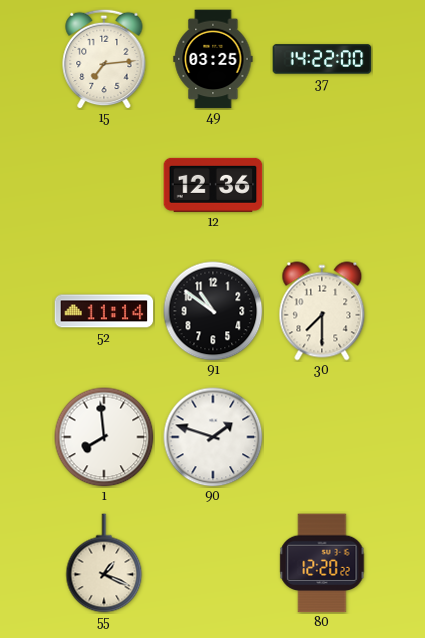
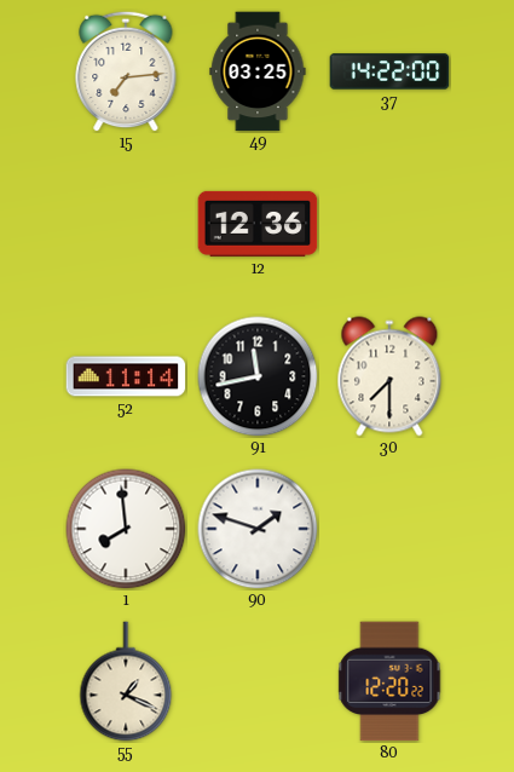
91: 10:51 -> 11:43 (258, 376)
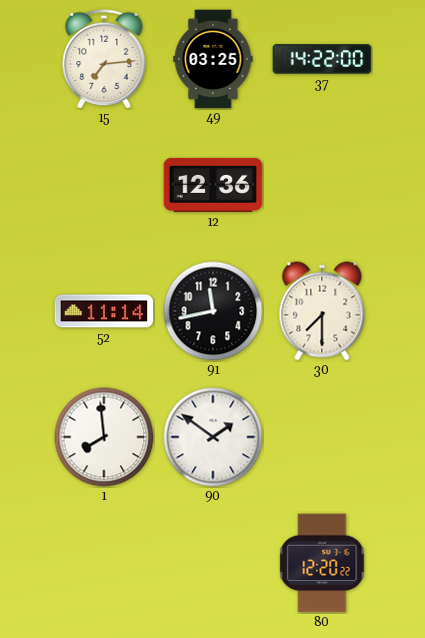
90: 1:48 -> 1:51 (213, 437)
55: 1:19 -> none (126, 681)
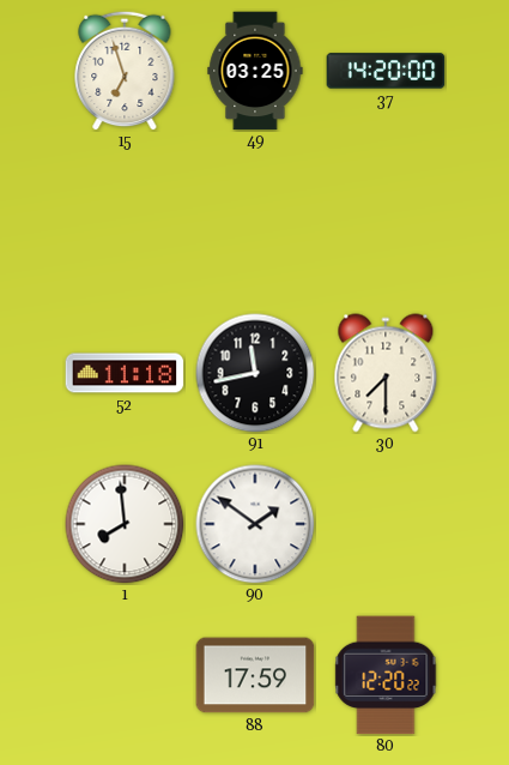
15: 7:14 -> 6:57 (125, 71)
37: 14:22 -> 14:20 (386, 71)
12: 12:36 -> none (213, 185)
52: 11:14 -> 11:18 (125, 373)
88: none -> 17:59 (255, 675)
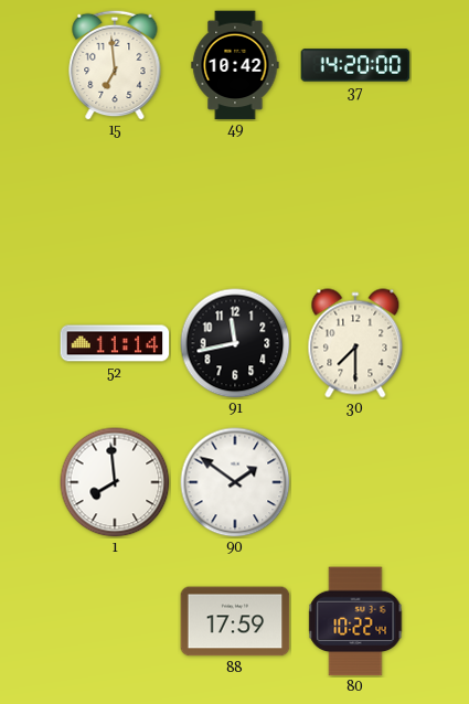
15: 6:57 -> 6:59 (115, 65)
49: 03:25 -> 10:42 (235, 65)
52: 11:18 -> 11:14 (115, 343)
80: 12:20 -> 10:22 (355, 621)
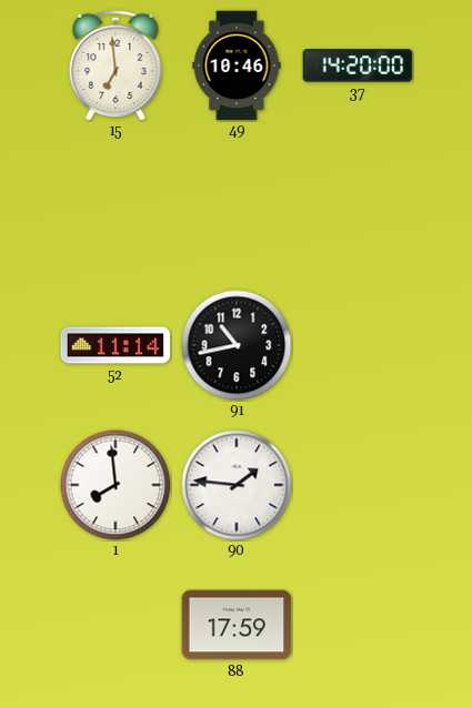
49: 10:42 -> 10:46 (237, 65)
91: 11:43 -> 10:43 (237, 345)
30: 7:30 -> none (355, 343)
90: 1:51 -> 1:46 (237, 485)
80: 10:22 -> none (355, 621)
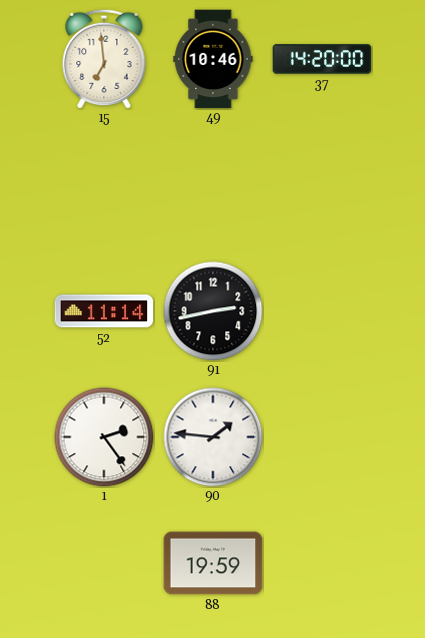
91: 10:43 -> 2:43 (213, 311)
1: 7:59 -> 2:24 (104, 437)
88: 17:59 -> 19:59 (213, 563)
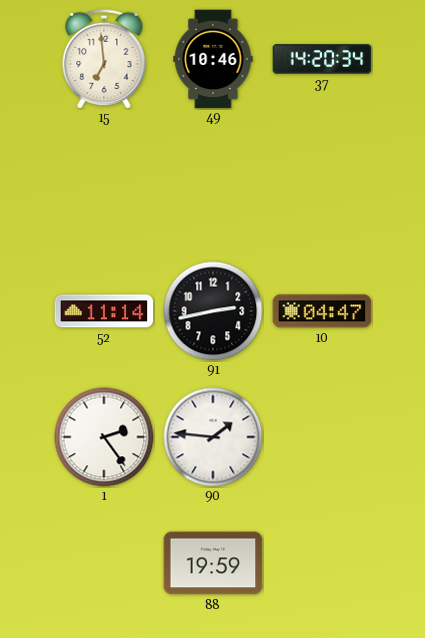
37: 14:20:00 -> 14:20:34 (322, 59)
10: none -> 04:47 (322, 311)
